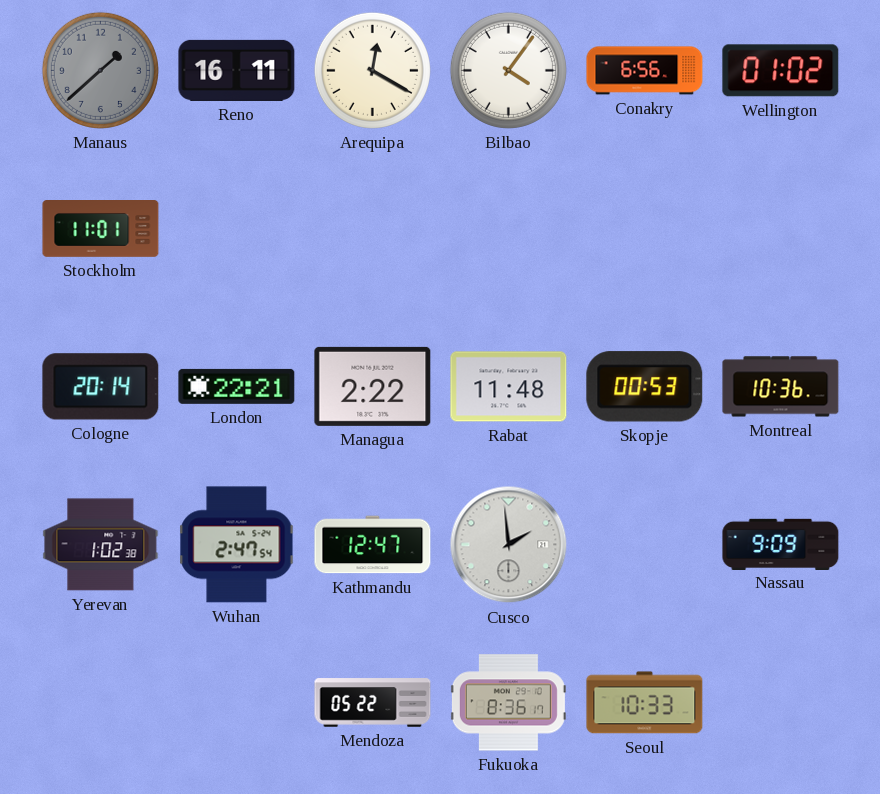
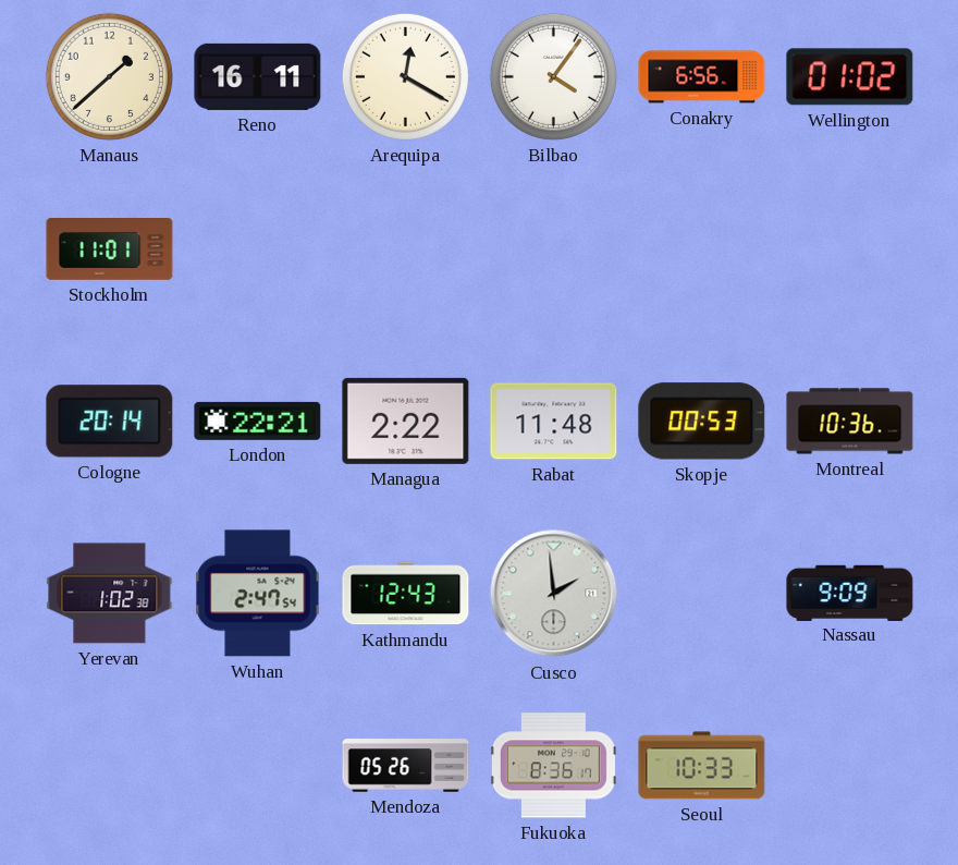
Manaus dial: grey -> cream (109, 76)
Kathmandu: 12:47 -> 12:43 (406, 594)
Mendoza: 05:22 -> 05:26 (406, 766)
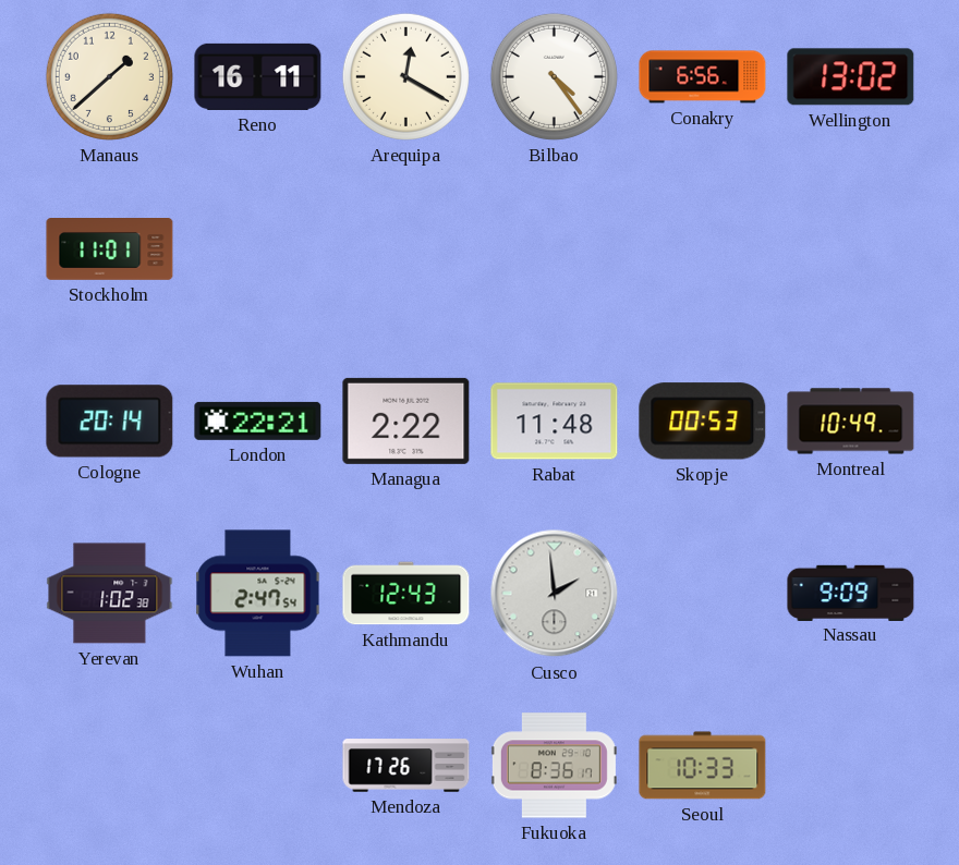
Bilbao: 4:06 -> 4:24 (554, 76)
Wellington: 01:02 -> 13:02 (851, 77)
Montreal: 10:36 -> 10:49 (851, 422)
Mendoza: 05:26 -> 17:26 (406, 766)
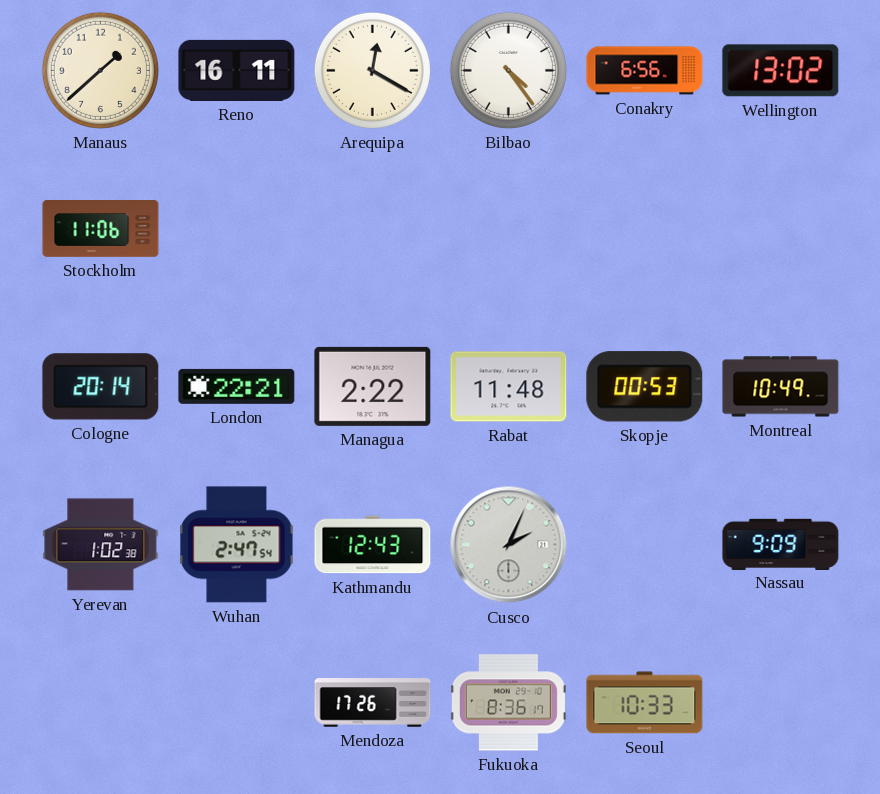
Stockholm: 11:01 -> 11:06 (101, 229)
Cusco: 1:59 -> 2:04 (509, 545)
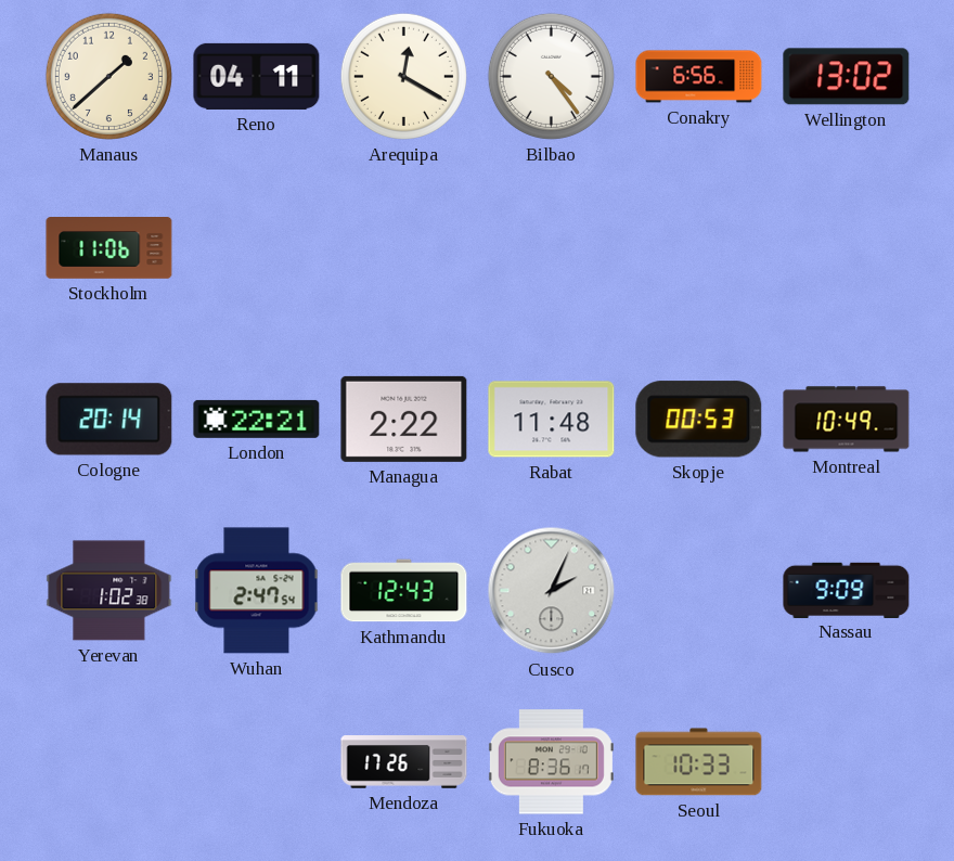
Reno: 16:11 -> 04:11 (257, 76)
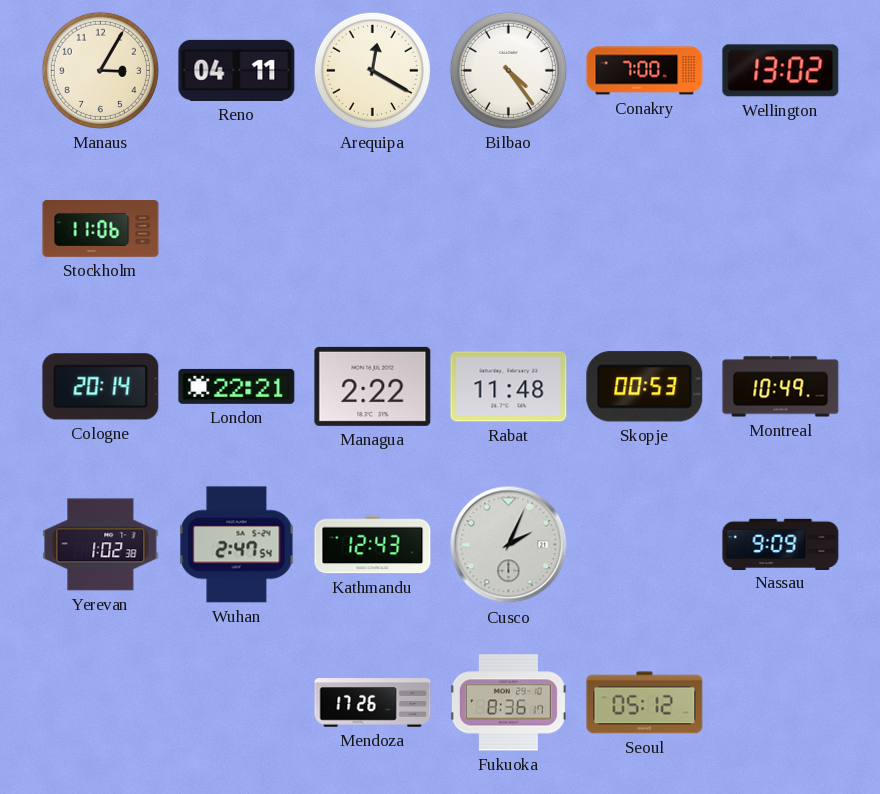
Manaus: 1:38 -> 3:05 (100, 70)
Conakry: 6:56 -> 7:00 (645, 71)
Seoul: 10:33 -> 05:12 (645, 703)
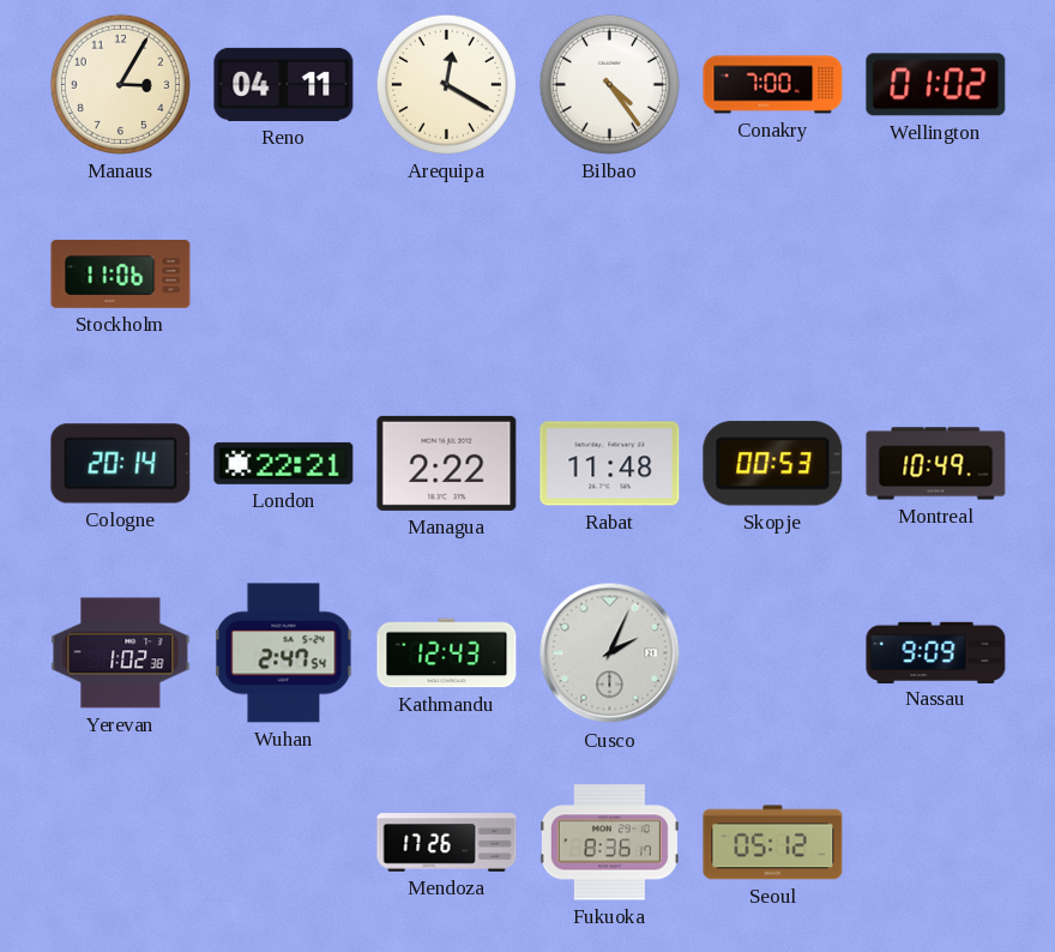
Wellington: 13:02 -> 01:02 (936, 85)
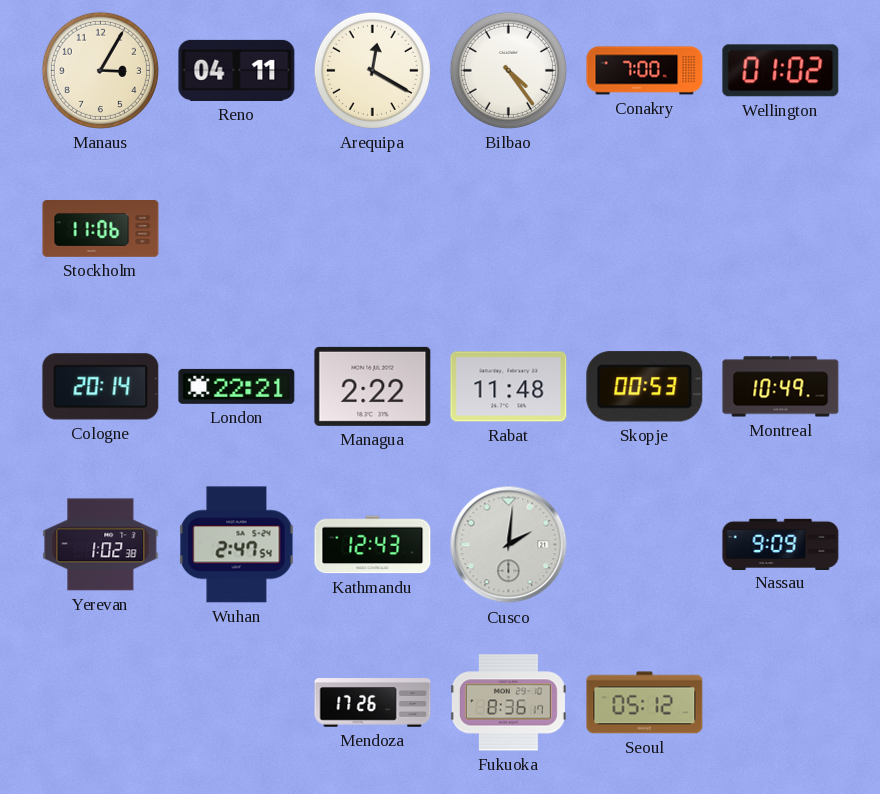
Cusco: 2:04 -> 2:01 (509, 545)
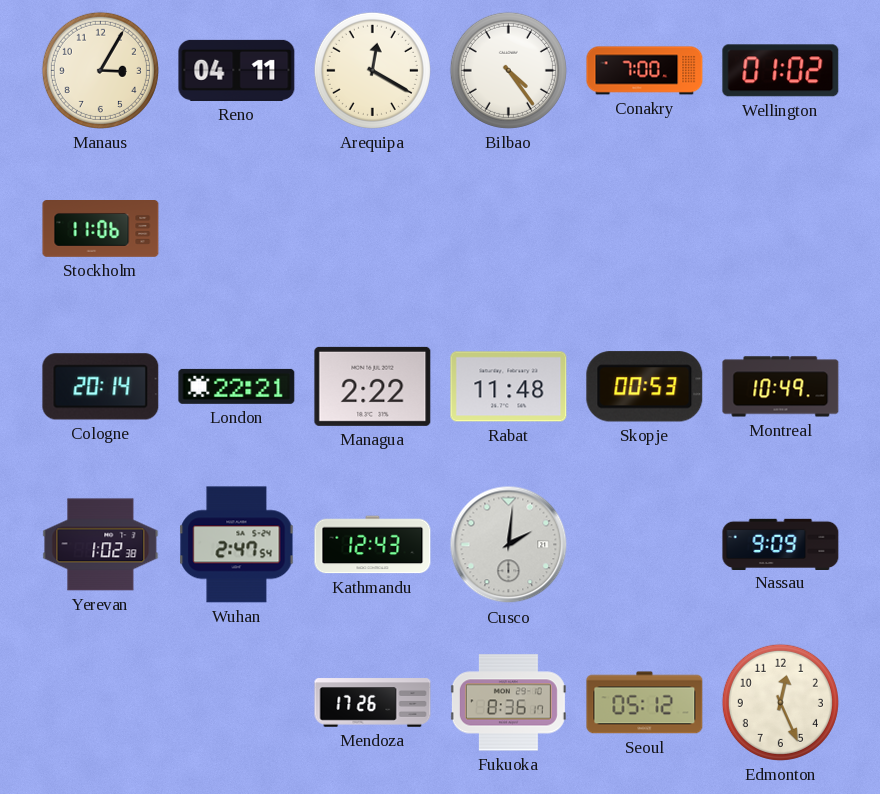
Edmonton: none -> 12:26 (780, 702)
